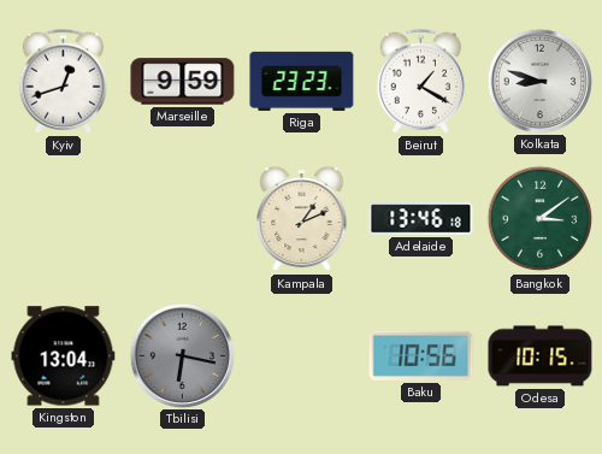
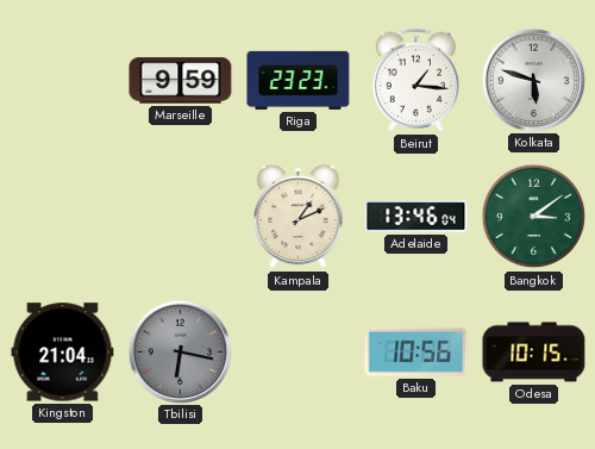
Kyiv: 12:42 -> none (64, 81)
Beirut: 1:20 -> 1:16 (416, 80)
Kolkata: 8:48 -> 5:48 (533, 80)
Adelaide: 13:46:18 -> 13:46:04 (416, 217)
Kingston: 13:04 -> 21:04 (63, 353)
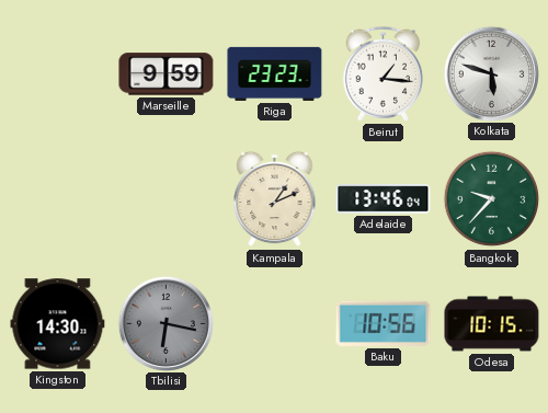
Bangkok: 3:09 -> 9:37 (492, 199)
Kingston: 21:04 -> 14:30 (58, 324)
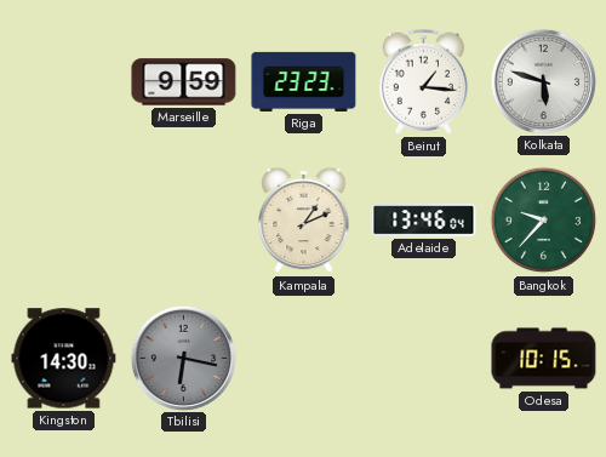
Baku: 10:56 -> none (384, 323)
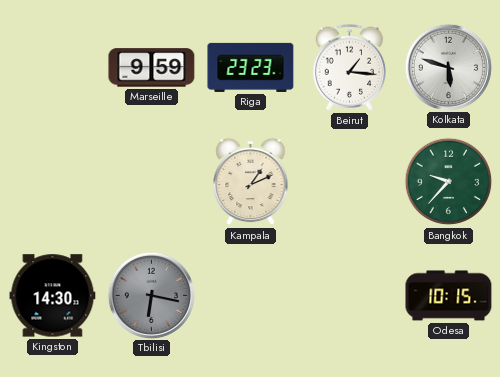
Adelaide: 13:46 -> none (424, 221)
